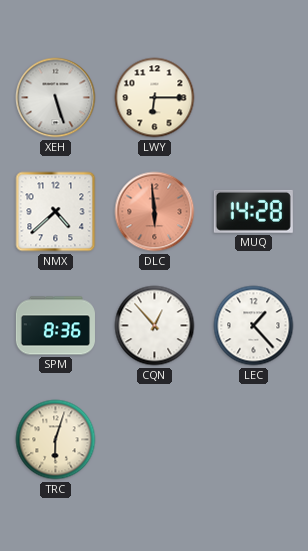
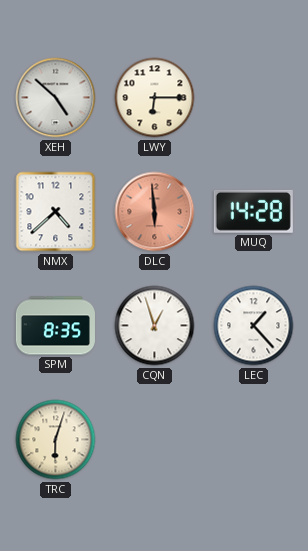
XEH: 5:27 -> 4:52 (56, 98)
SPM: 8:36 -> 8:35 (55, 326)
CQN: 12:53 -> 12:57 (155, 326)
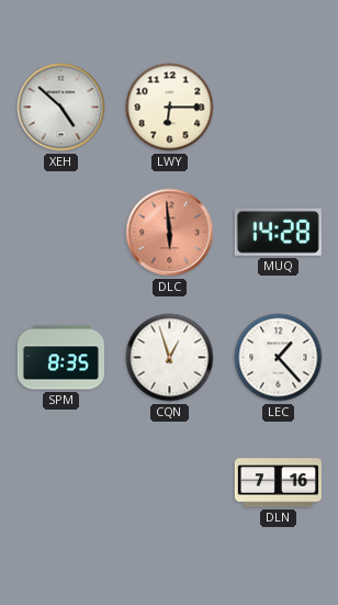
NMX: 4:38 -> none (56, 212)
TRC: 6:03 -> none (56, 440)
DLN: none -> 7:16 (278, 483)
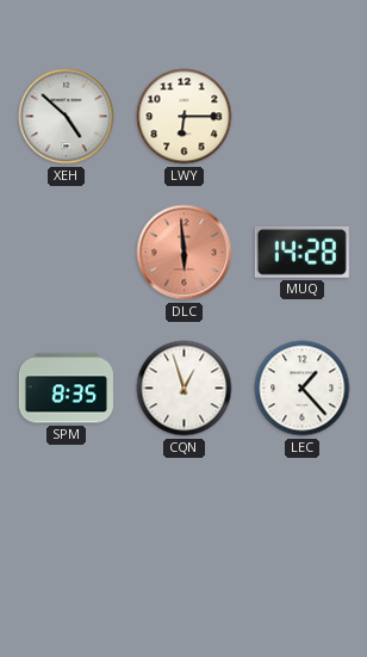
DLN: 7:16 -> none (278, 483)
